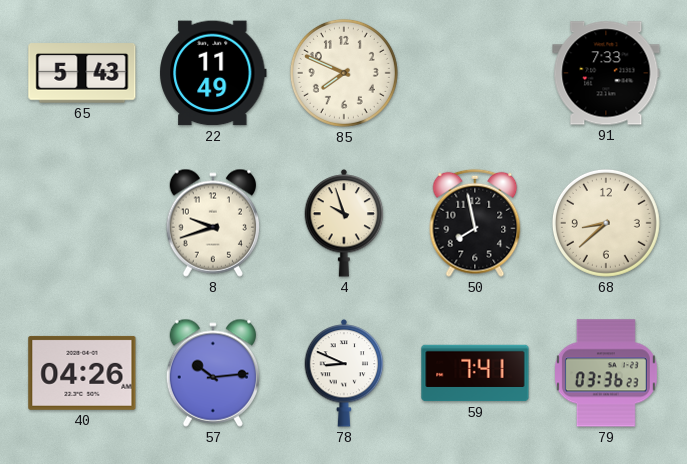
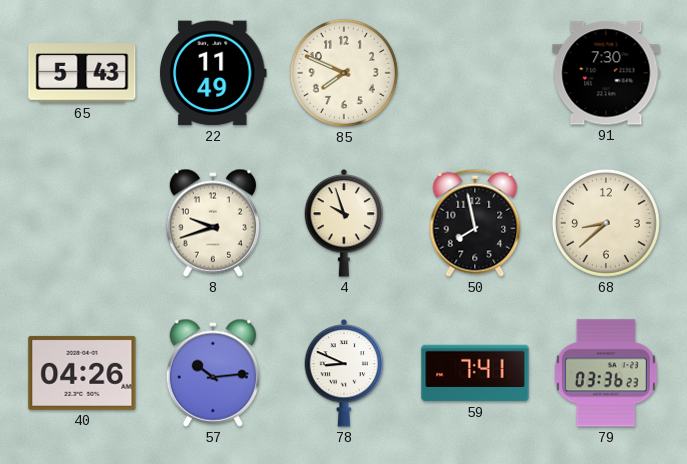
91: 7:33 -> 7:30 (606, 73)
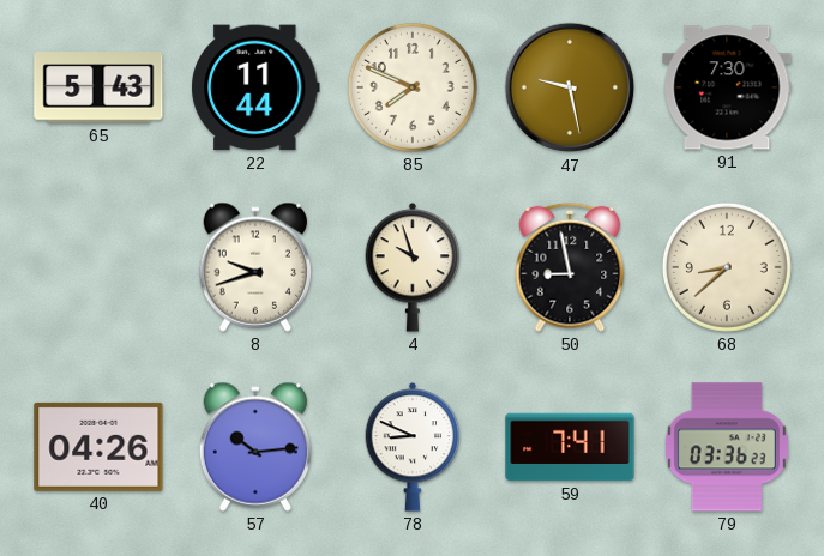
22: 11:49 -> 11:44 (255, 87)
47: none -> 9:28 (570, 87)
50: 7:58 -> 8:58 (570, 267)
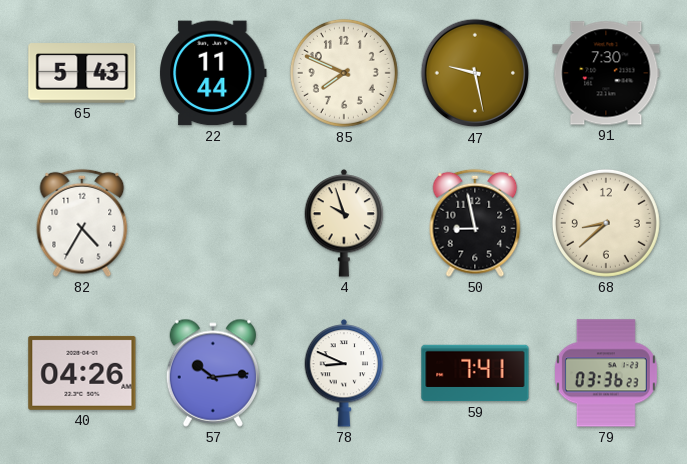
82: none -> 4:35 (82, 223)
8: 9:42 -> none (254, 267)
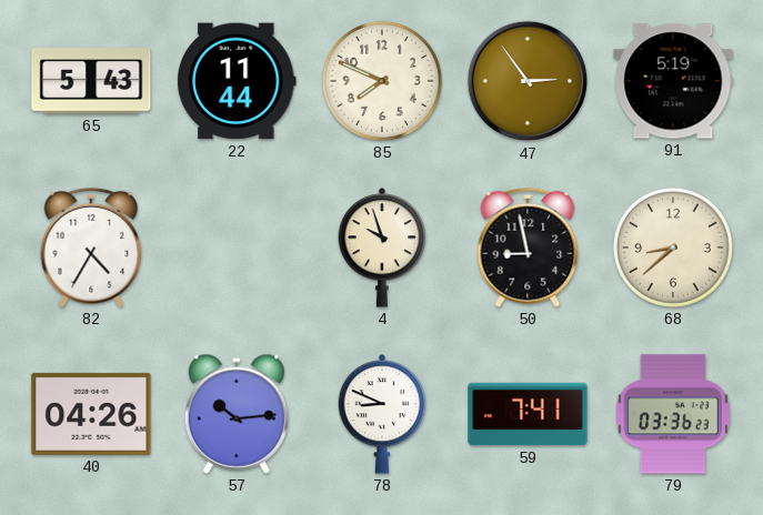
47: 9:28 -> 2:54 (528, 81)
91: 7:30 -> 5:19 (673, 81)
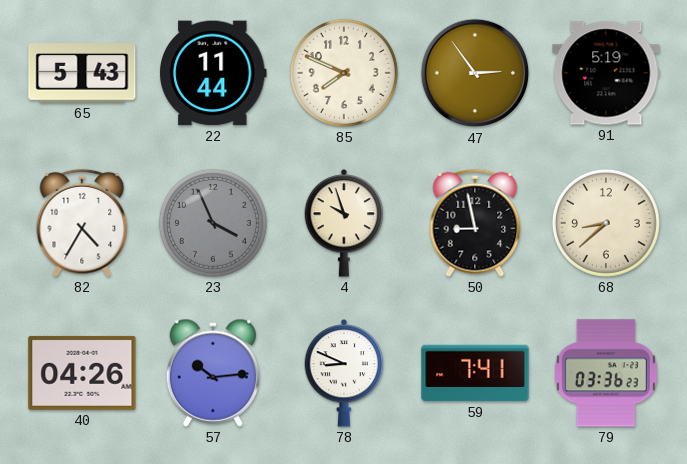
23: none -> 3:56 (213, 223)
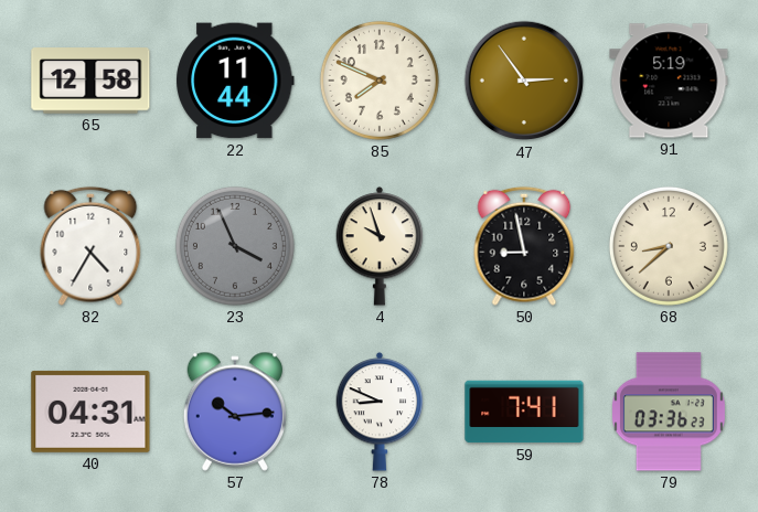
65: 5:43 -> 12:58 (90, 81)
40: 04:26 -> 04:31 (90, 412)
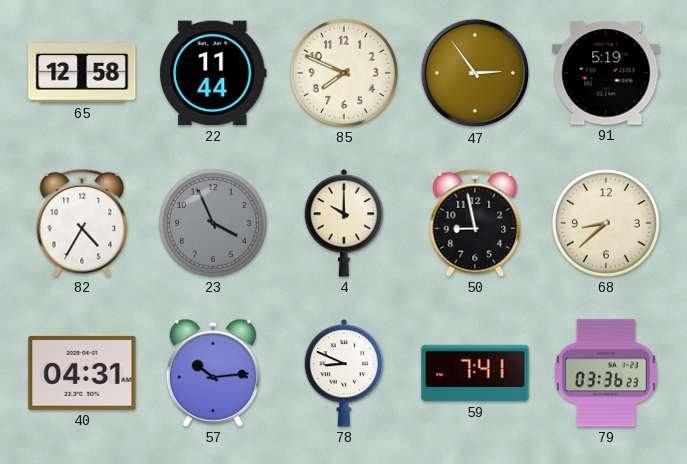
4: 9:57 -> 10:00 (344, 224)
